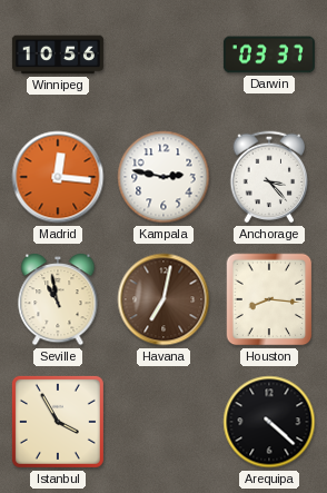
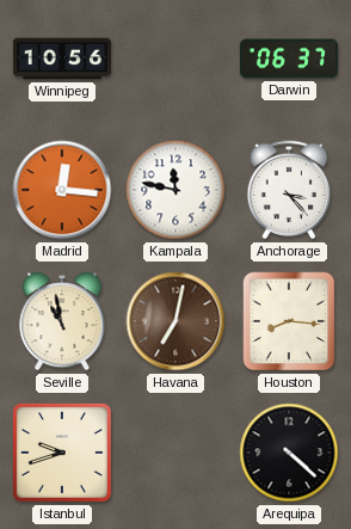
Darwin: 03:37 -> 06:37 (289, 59)
Kampala: 2:47 -> 11:47 (176, 190)
Istanbul: 3:55 -> 9:42 (62, 453)
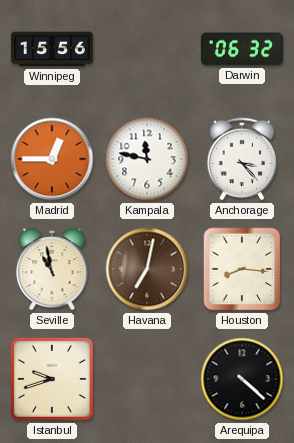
Winnipeg: 10:56 -> 15:56 (52, 49)
Darwin: 06:37 -> 06:32 (242, 49)
Madrid: 12:16 -> 12:45 (52, 159)
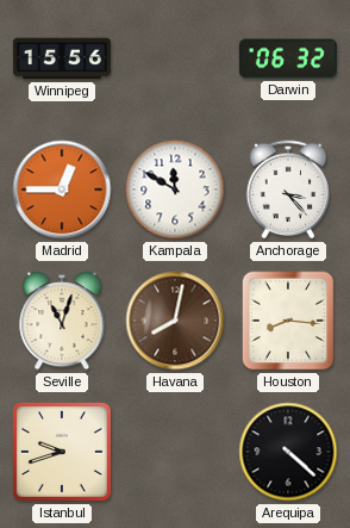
Kampala: 11:47 -> 11:50 (175, 190)
Seville: 10:58 -> 11:03 (62, 322)
Havana: 7:02 -> 8:02 (175, 321)
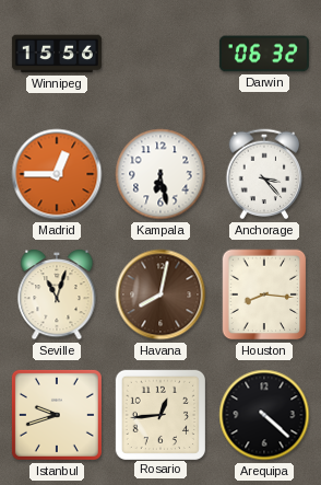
Kampala: 11:50 -> 6:28 (160, 174)
Rosario: none -> 12:44 (159, 414)
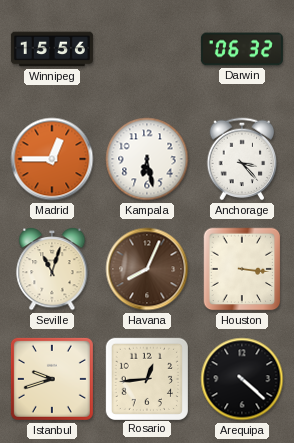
Havana: 8:02 -> 8:04 (147, 269)
Houston: 8:16 -> 3:16 (242, 269)
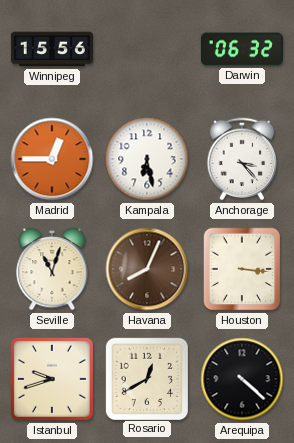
Rosario: 12:44 -> 12:40 (146, 378)
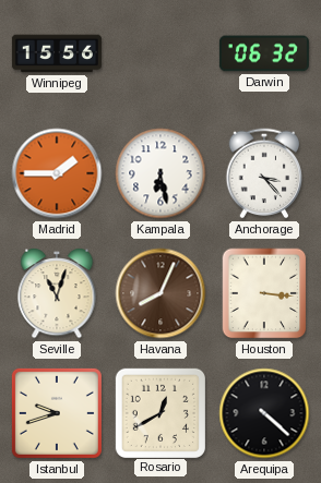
Madrid: 12:45 -> 1:45 (57, 173)
